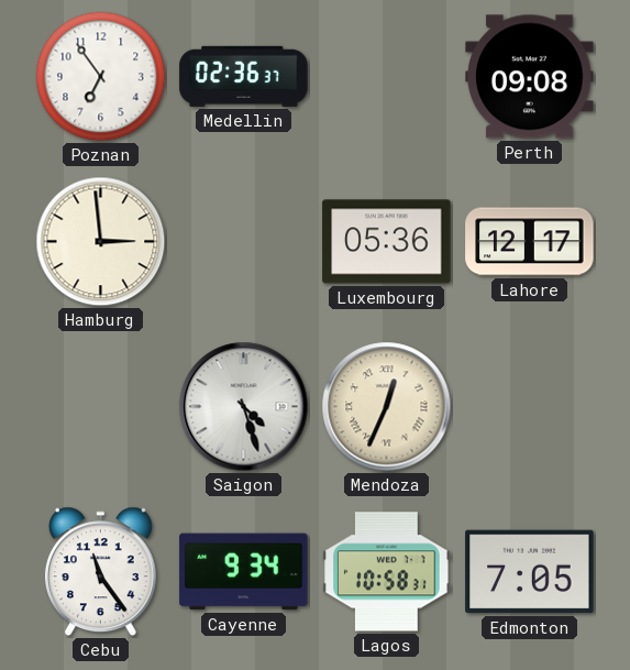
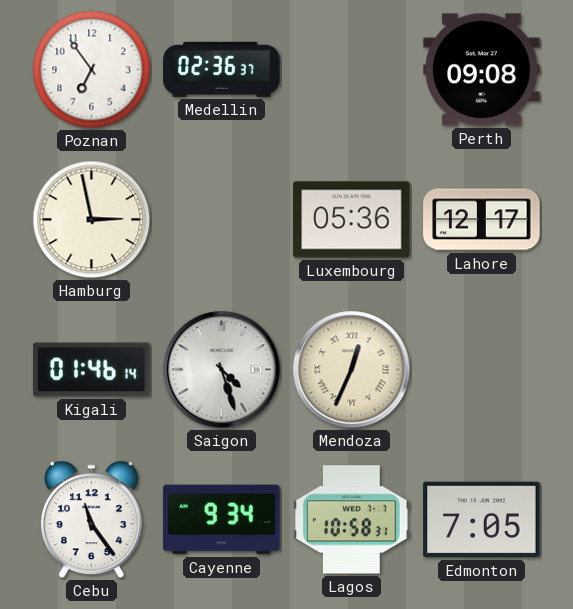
Hamburg: 2:59 -> 2:58 (92, 220)
Kigali: none -> 01:46 (92, 370)
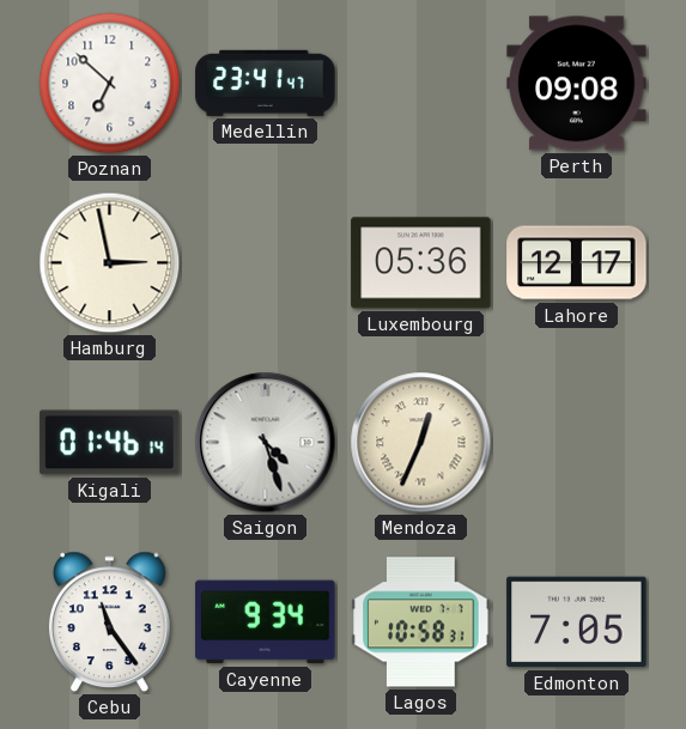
Poznan: 6:54 -> 6:52 (110, 84)
Medellin: 02:36 -> 23:41 (266, 83)
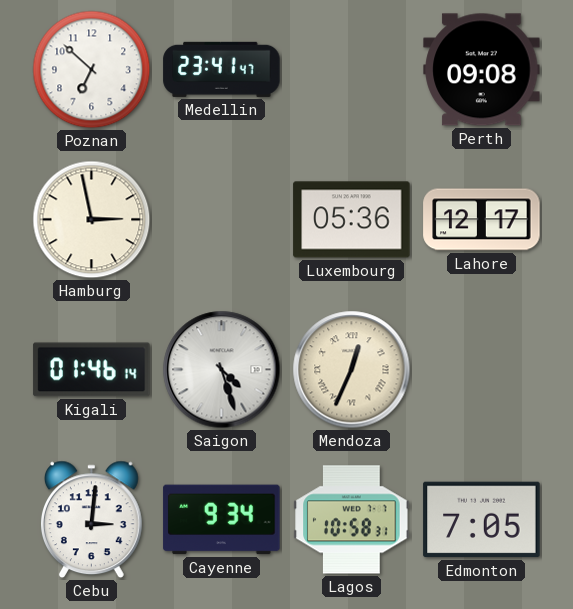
Cebu: 11:24 -> 3:01 (91, 520)
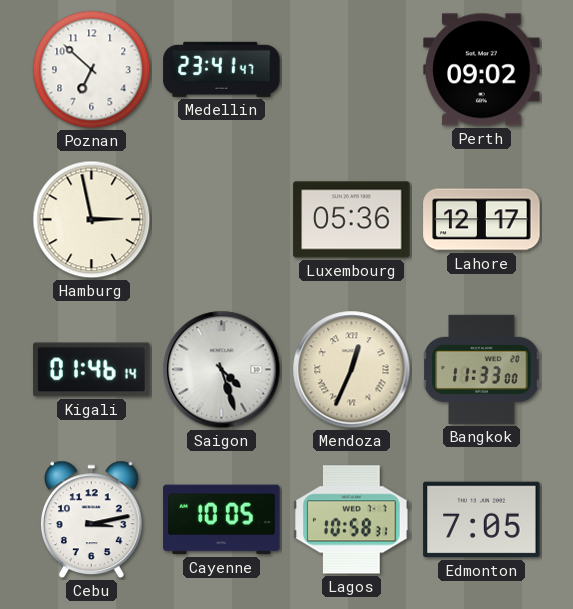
Perth: 09:08 -> 09:02 (482, 70)
Bangkok: none -> 11:33 (482, 369)
Cebu: 3:01 -> 3:13 (91, 520)
Cayenne: 9:34 -> 10:05 (222, 520)
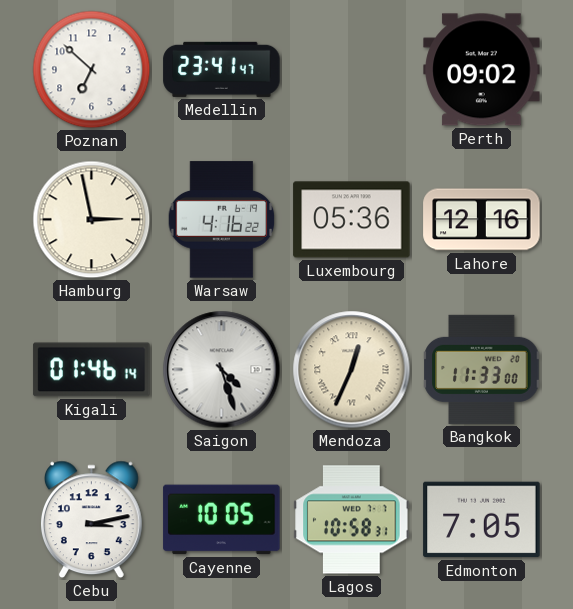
Warsaw: none -> 4:16 (222, 220)
Lahore: 12:17 -> 12:16 (482, 220)
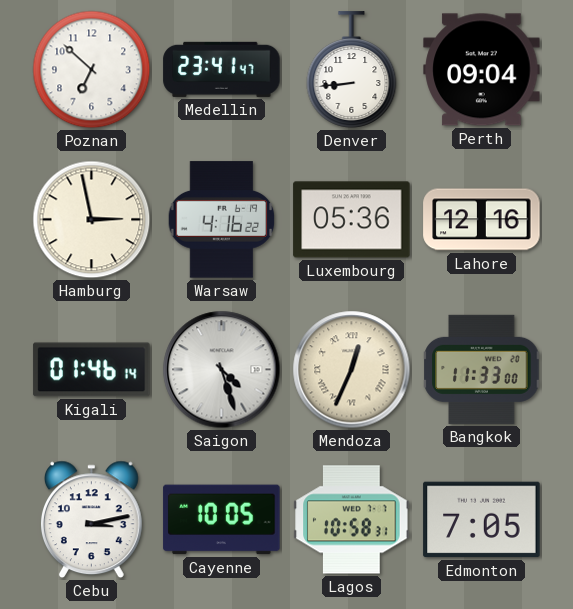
Denver: none -> 8:44 (352, 70)
Perth: 09:02 -> 09:04 (482, 70)
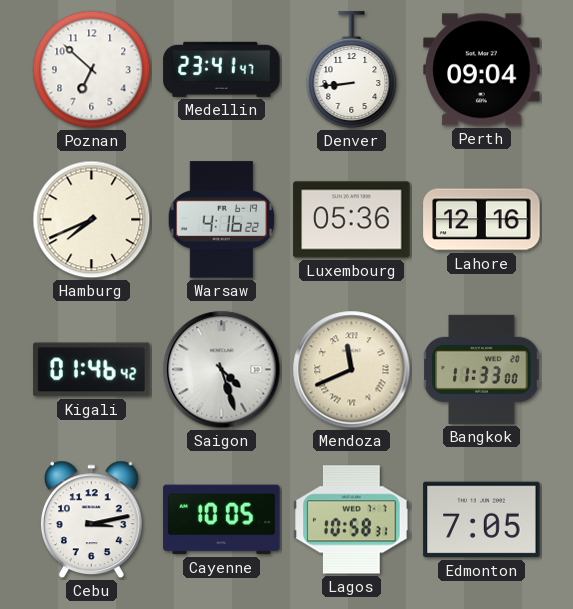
Hamburg: 2:58 -> 7:41 (92, 220)
Kigali: 01:46:14 -> 01:46:42 (92, 370)
Mendoza: 12:34 -> 11:41 (352, 370)
